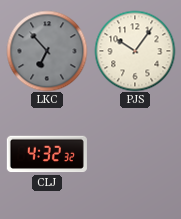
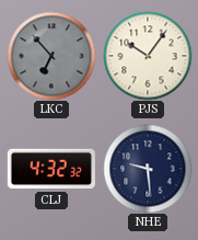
NHE: none -> 9:29 (148, 169)
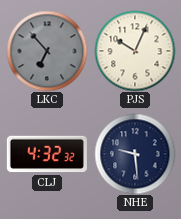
PJS: 10:06 -> 10:04 (135, 51)
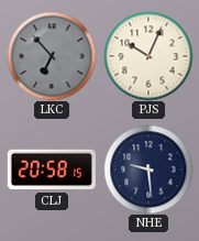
CLJ: 4:32 -> 20:58 (52, 169)
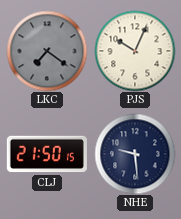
LKC: 6:53 -> 7:21 (47, 51)
CLJ: 20:58 -> 21:50 (47, 154)
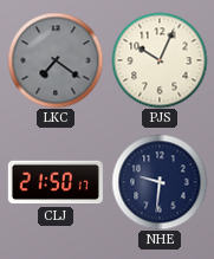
CLJ: 21:50:15 -> 21:50:17 (56, 182)
NHE: 9:29 -> 9:31 (160, 182)
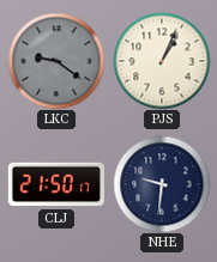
LKC: 7:21 -> 9:21 (56, 61)
PJS: 10:04 -> 1:04 (162, 61)
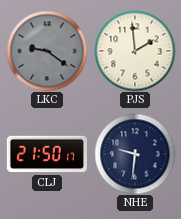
PJS: 1:04 -> 1:59 (135, 51)
